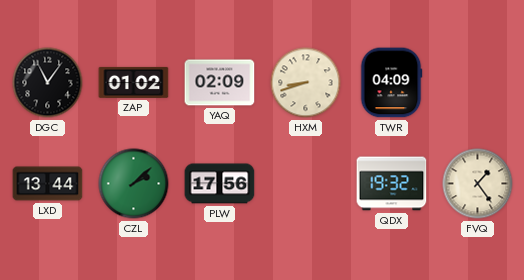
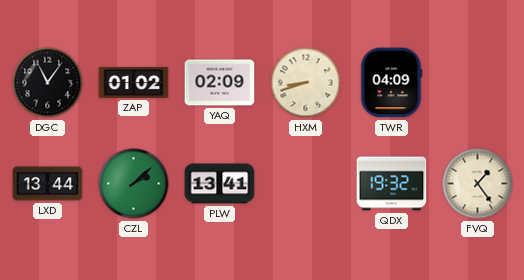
PLW: 17:56 -> 13:41 (220, 184)
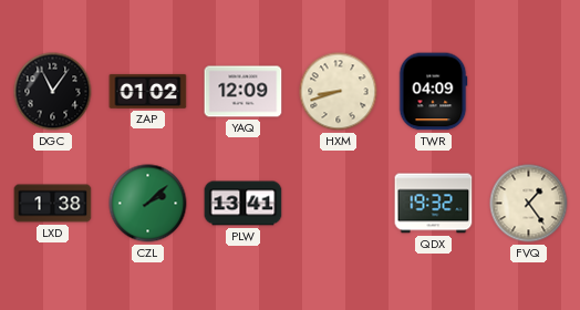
YAQ: 02:09 -> 12:09 (244, 92)
LXD: 13:44 -> 1:38 (53, 204)
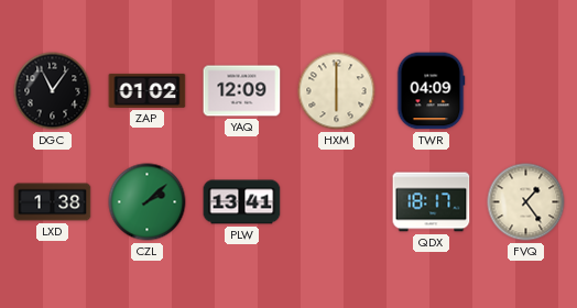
HXM: 8:42 -> 6:00 (337, 91)
QDX: 19:32 -> 18:17 (432, 202)
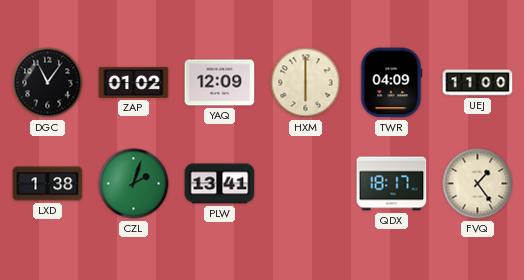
UEJ: none -> 11:00 (478, 83)
CZL: 2:08 -> 2:03 (134, 184)
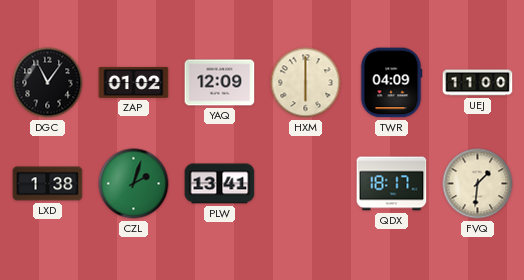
FVQ: 1:24 -> 1:31 (478, 184)
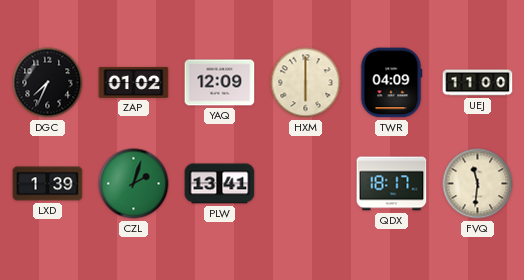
DGC: 11:06 -> 7:34 (48, 83)
LXD: 1:38 -> 1:39 (48, 184)
FVQ: 1:31 -> 11:31 (478, 184)
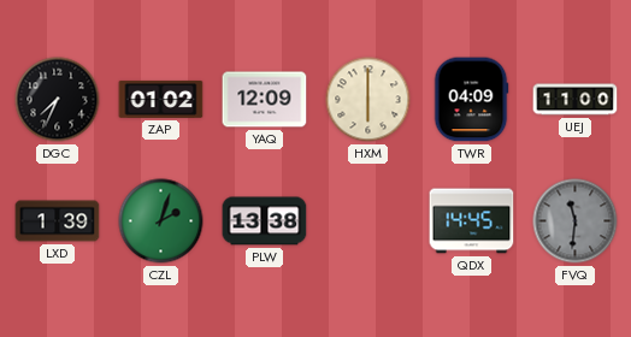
PLW: 13:41 -> 13:38 (265, 221)
QDX: 18:17 -> 14:45 (472, 221)
FVQ dial: cream -> grey (576, 221)
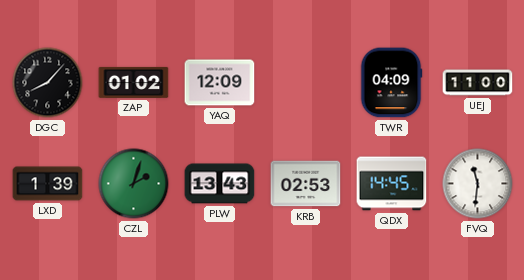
DGC: 7:34 -> 8:07 (48, 83)
HXM: 6:00 -> none (368, 100)
PLW: 13:38 -> 13:43 (220, 184)
KRB: none -> 02:53 (306, 184)
FVQ dial: grey -> white (478, 184)
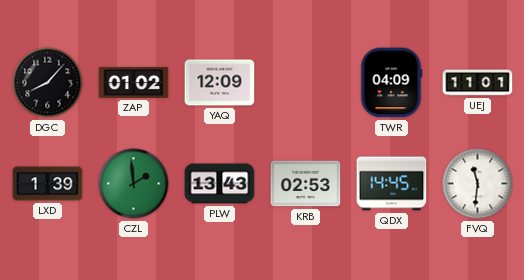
UEJ: 11:00 -> 11:01 (478, 83)
CZL: 2:03 -> 1:59 (134, 184)
